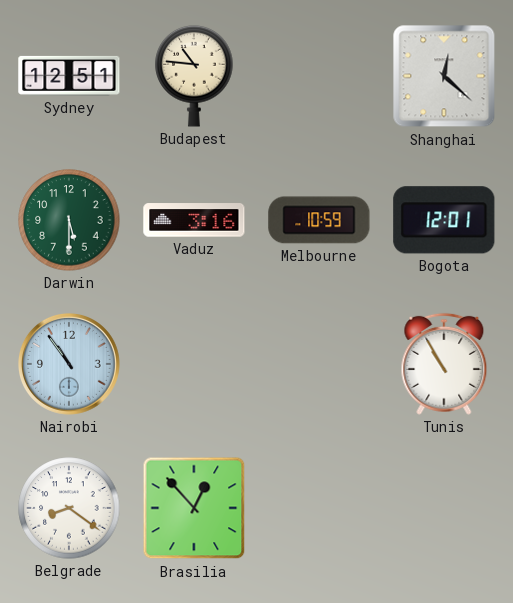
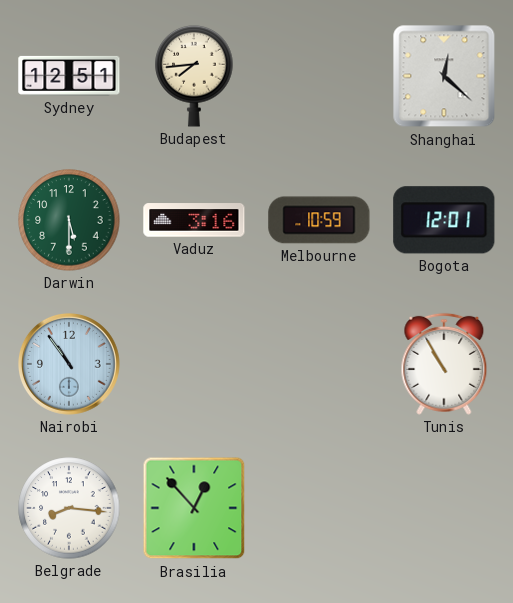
Budapest: 10:46 -> 7:44 (194, 76)
Belgrade: 8:21 -> 8:16 (69, 508)
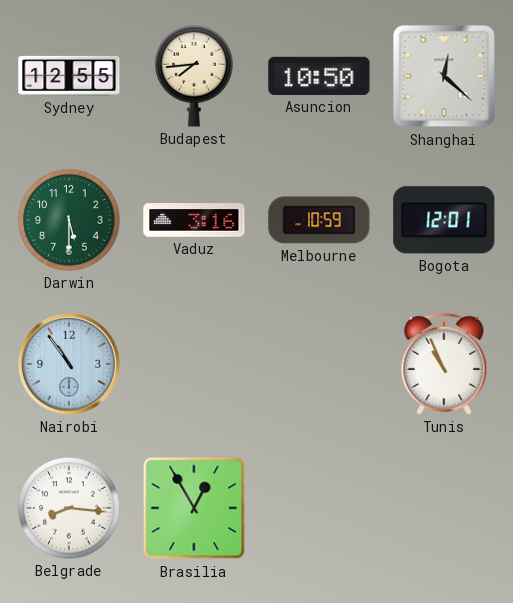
Sydney: 12:51 -> 12:55 (69, 76)
Asuncion: none -> 10:50 (319, 76)
Tunis: 10:55 -> 10:56 (444, 364)
Brasilia: 12:53 -> 12:55 (194, 508)
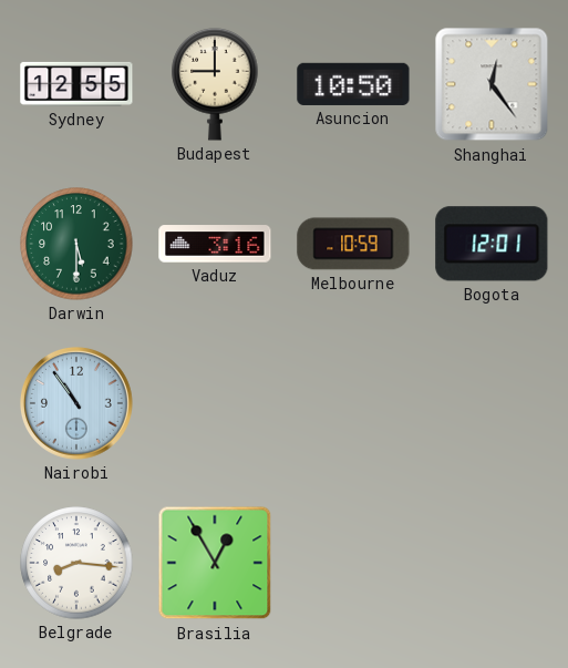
Budapest: 7:44 -> 9:00 (215, 84)
Shanghai: 12:22 -> 12:24 (492, 84)
Tunis: 10:56 -> none (444, 364)
